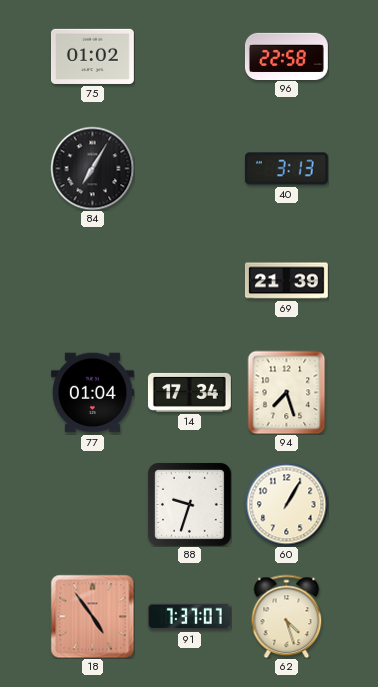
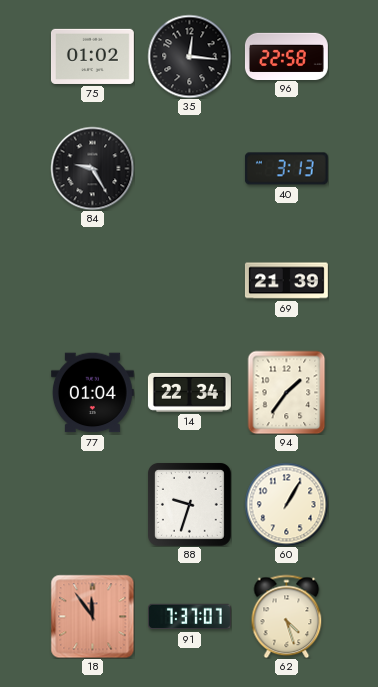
35: none -> 12:16 (189, 56)
84: 7:05 -> 9:25 (92, 168)
14: 17:34 -> 22:34 (189, 392)
94: 7:27 -> 1:36 (287, 392)
18: 4:54 -> 11:54 (92, 616)
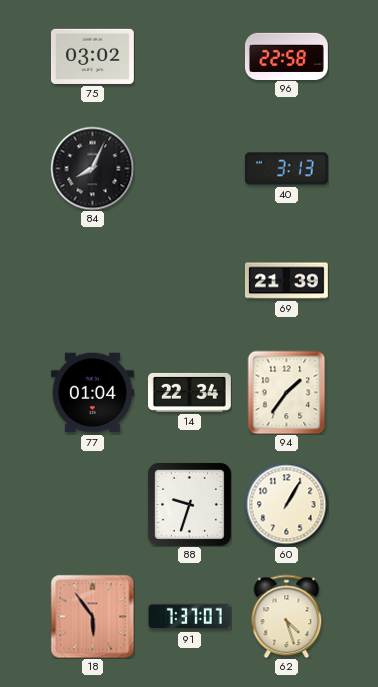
75: 01:02 -> 03:02 (92, 56)
35: 12:16 -> none (189, 56)
84: 9:25 -> 8:04 (92, 168)
18: 11:54 -> 5:54 (92, 616)
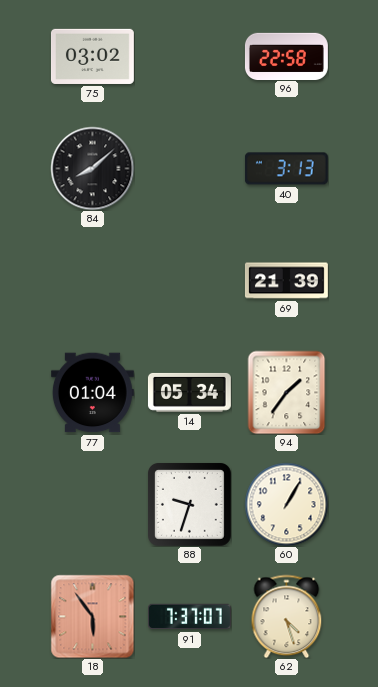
84: 8:04 -> 8:08 (92, 168)
14: 22:34 -> 05:34 (189, 392)
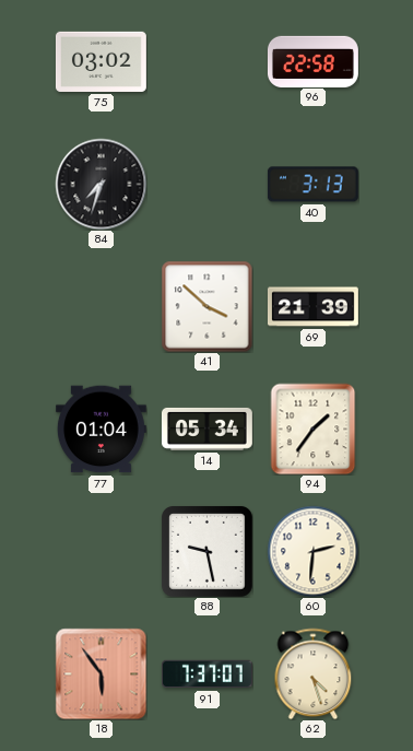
84: 8:08 -> 7:33 (101, 184)
41: none -> 3:52 (206, 306)
88: 9:33 -> 9:28 (206, 551)
60: 1:05 -> 2:31 (312, 551)
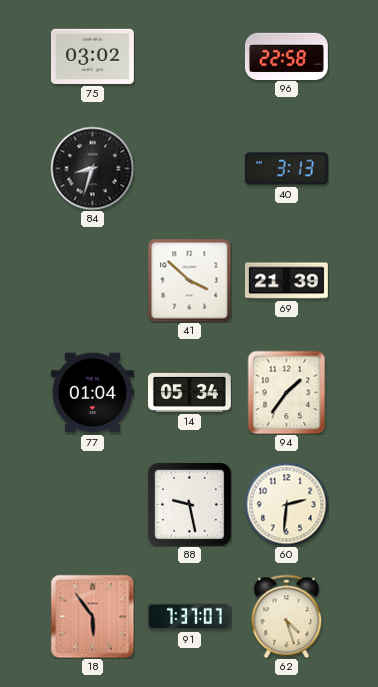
84: 7:33 -> 8:33 (92, 168)
